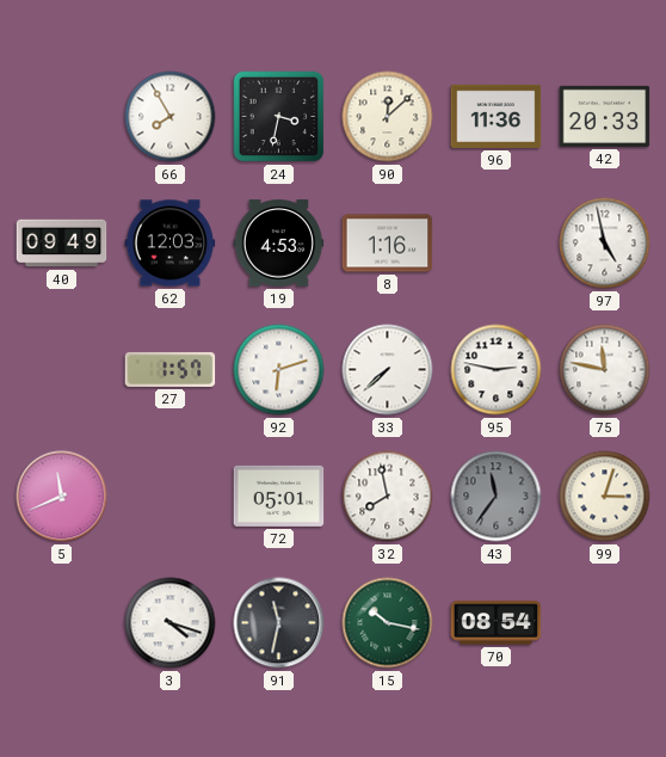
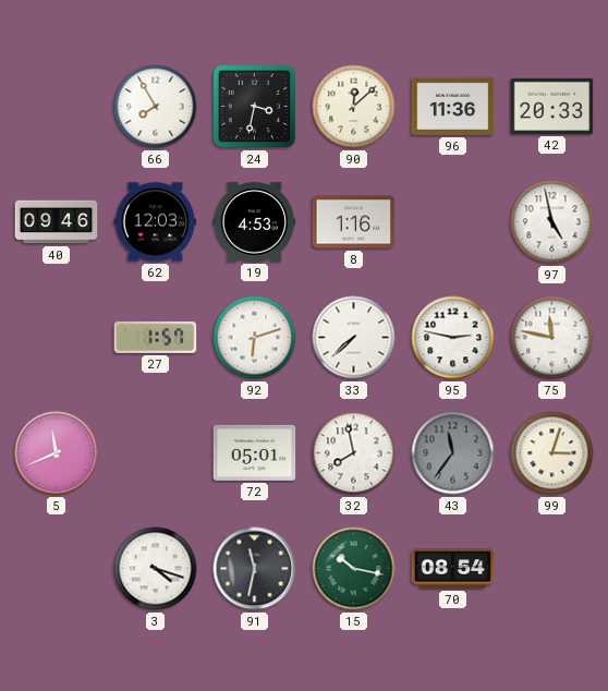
40: 09:49 -> 09:46 (57, 222)
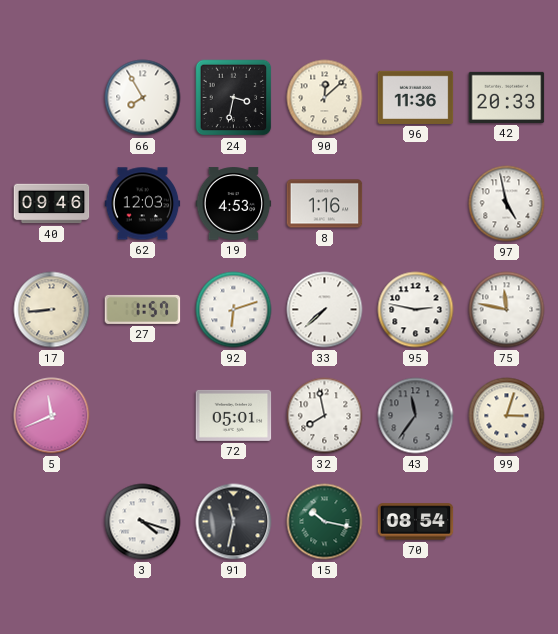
17: none -> 8:44 (52, 310)
